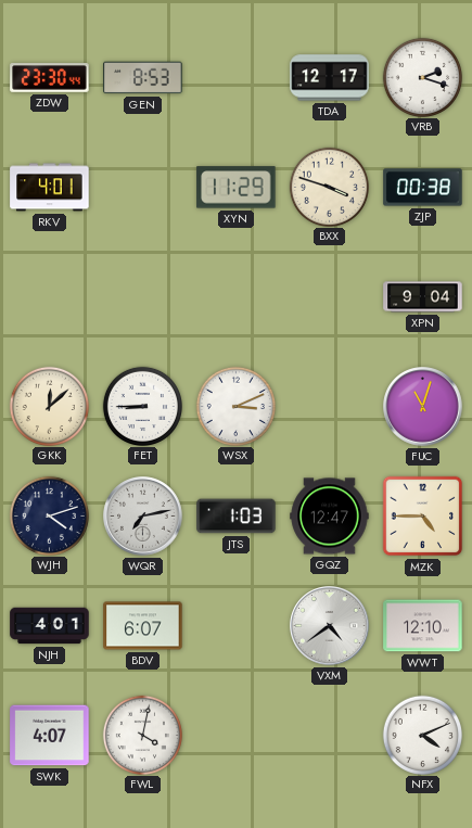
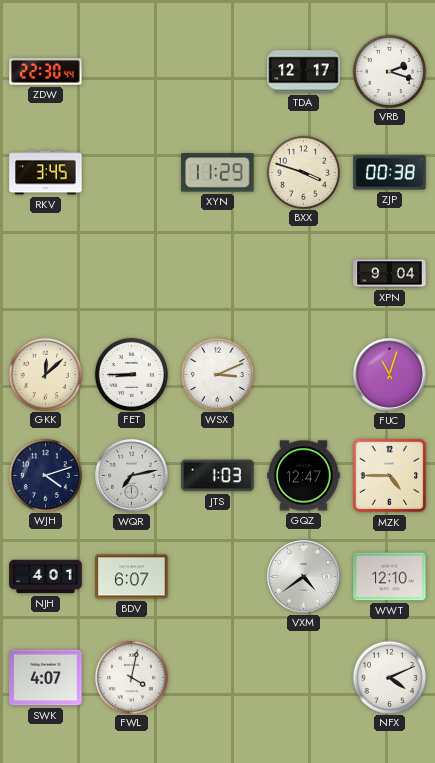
ZDW: 23:30 -> 22:30 (46, 72)
GEN: 8:53 -> none (143, 78)
RKV: 4:01 -> 3:45 (46, 173)
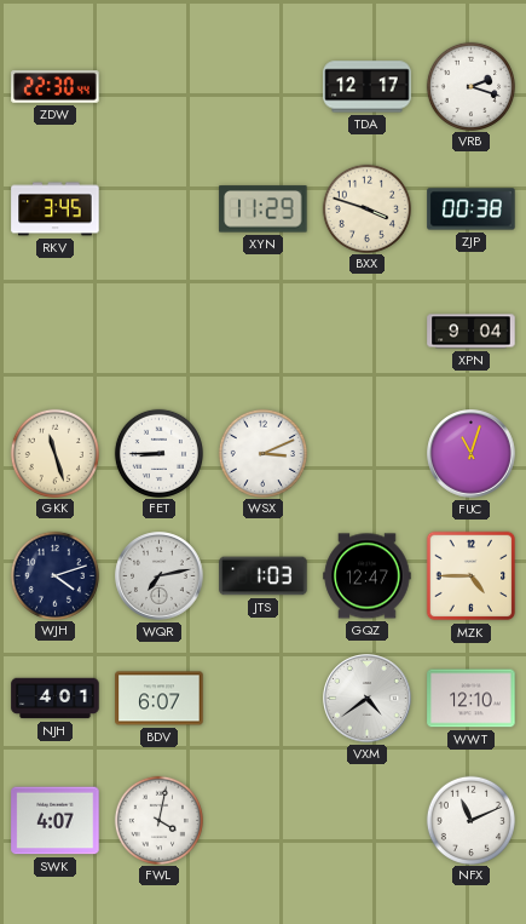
GKK: 12:08 -> 11:27 (54, 453)
NFX: 4:11 -> 11:11 (470, 820)
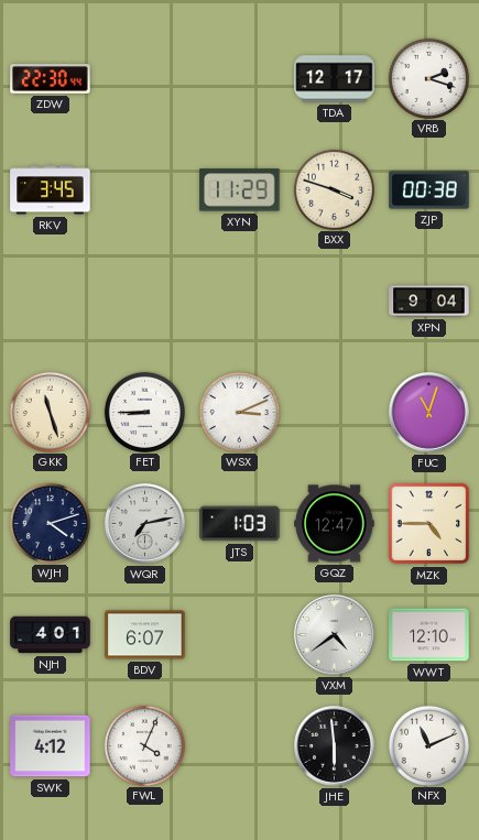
SWK: 4:07 -> 4:12 (51, 746)
FWL: 4:02 -> 4:04 (144, 745)
JHE: none -> 5:59 (335, 746)
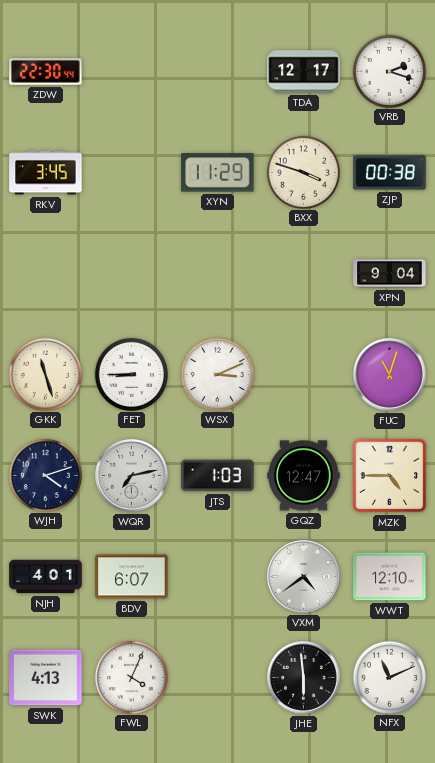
SWK: 4:12 -> 4:13 (46, 678)
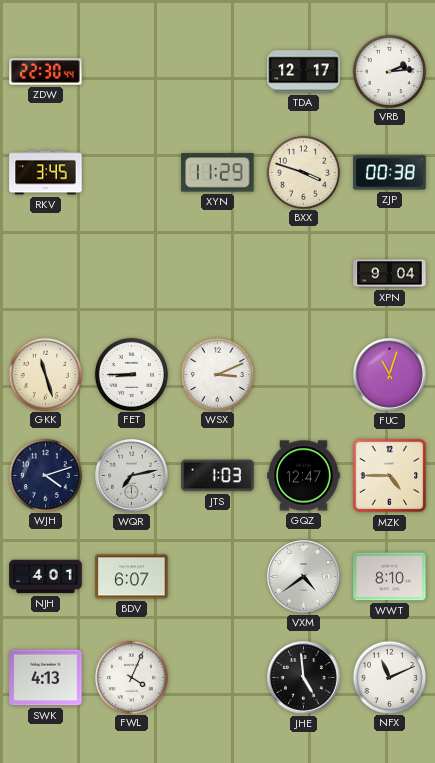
VRB: 2:18 -> 2:14 (389, 71)
WWT: 12:10 -> 8:10 (390, 577)
JHE: 5:59 -> 4:59 (304, 678)
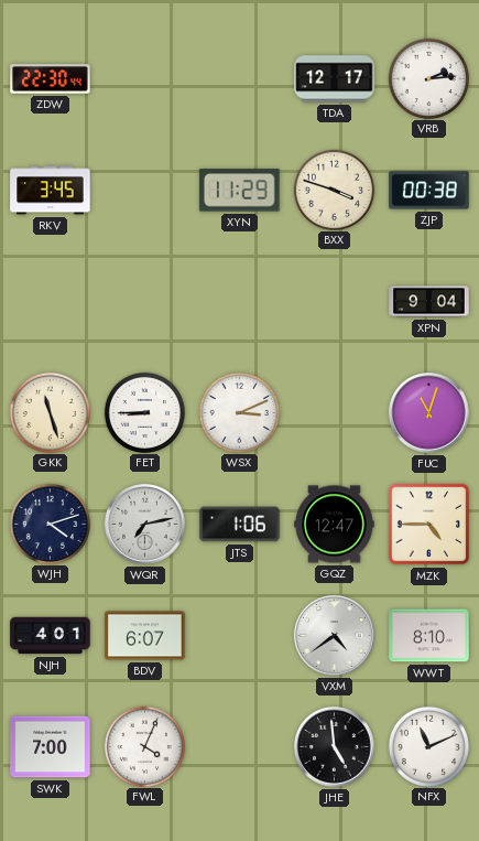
JTS: 1:03 -> 1:06 (240, 525)
SWK: 4:13 -> 7:00 (51, 747)
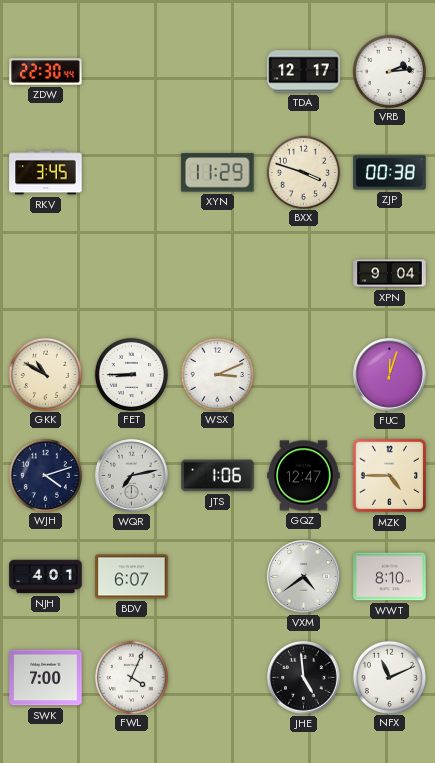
GKK: 11:27 -> 10:50 (45, 374)
FUC: 11:03 -> 12:03 (390, 375)
